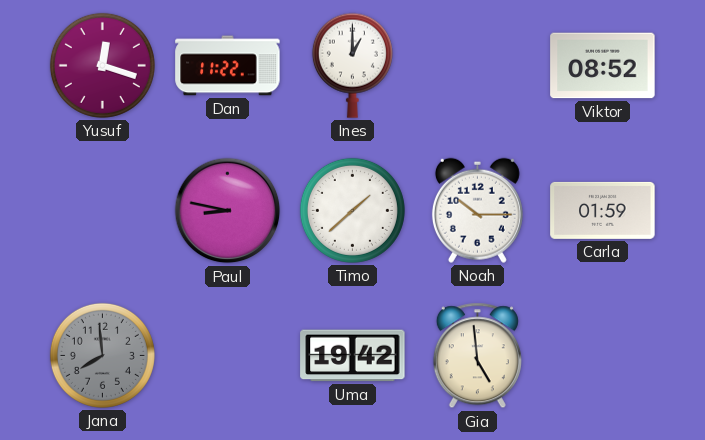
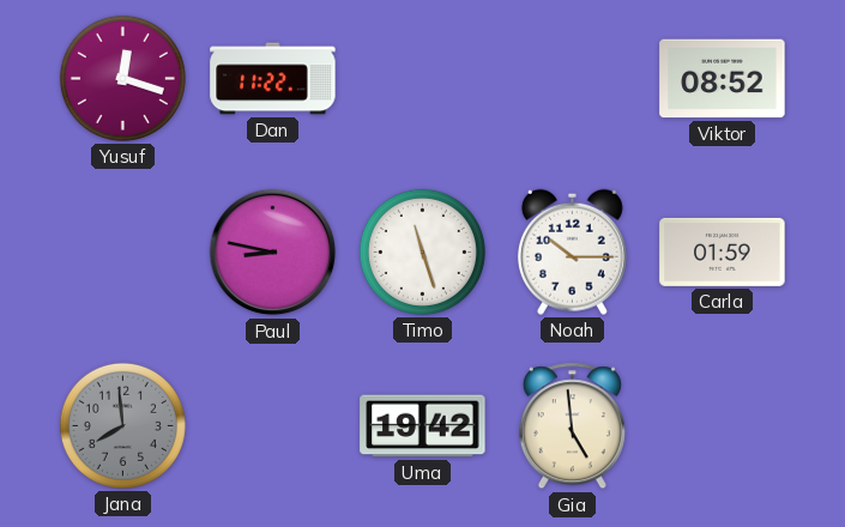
Ines: 1:00 -> none (352, 65)
Timo: 1:38 -> 11:27 (422, 252)
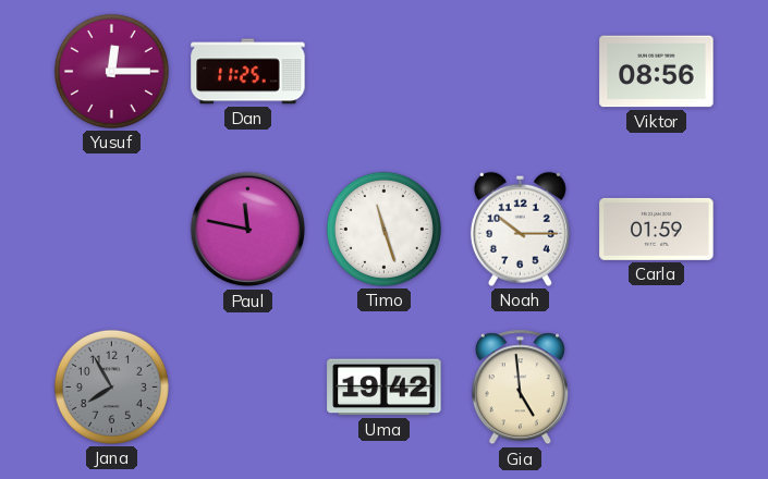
Yusuf: 12:18 -> 12:15 (111, 71)
Dan: 11:22 -> 11:25 (248, 72)
Viktor: 08:52 -> 08:56 (657, 72)
Paul: 8:47 -> 11:47 (248, 230)
Jana: 7:59 -> 7:55 (111, 386)
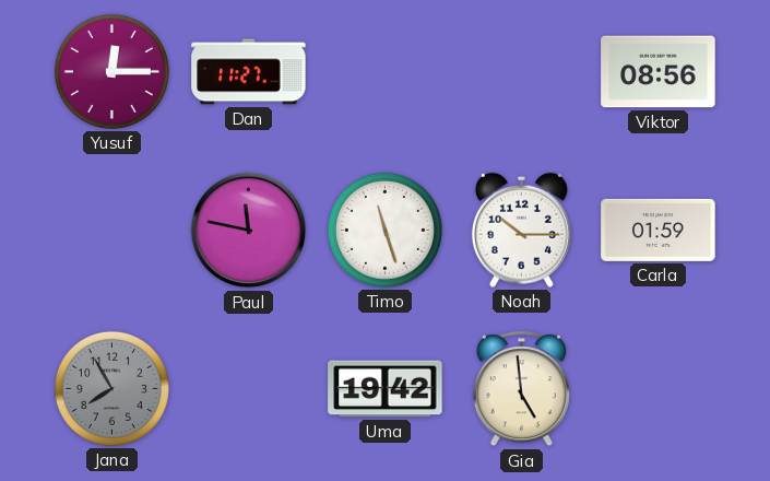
Dan: 11:25 -> 11:27 (249, 72)
